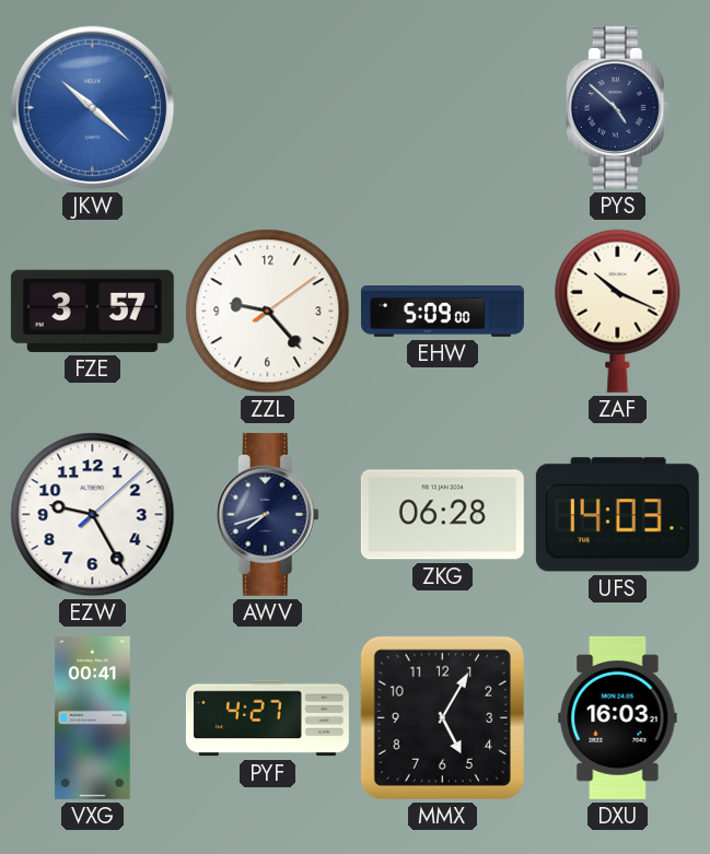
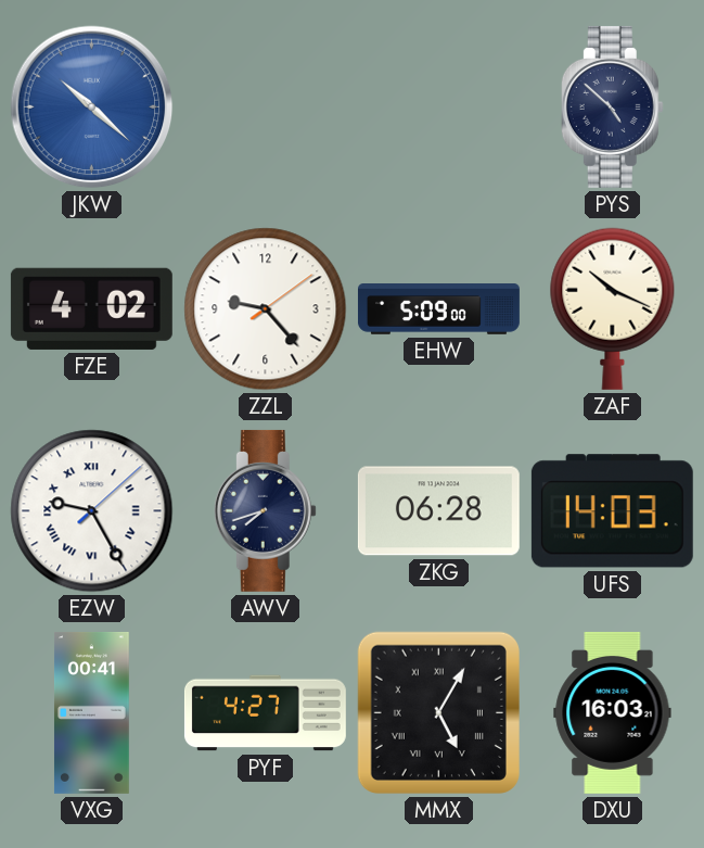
FZE: 3:57 -> 4:02 (91, 308)
EZW numerals: Arabic -> Roman (92, 511)
MMX numerals: Arabic -> Roman (438, 712)
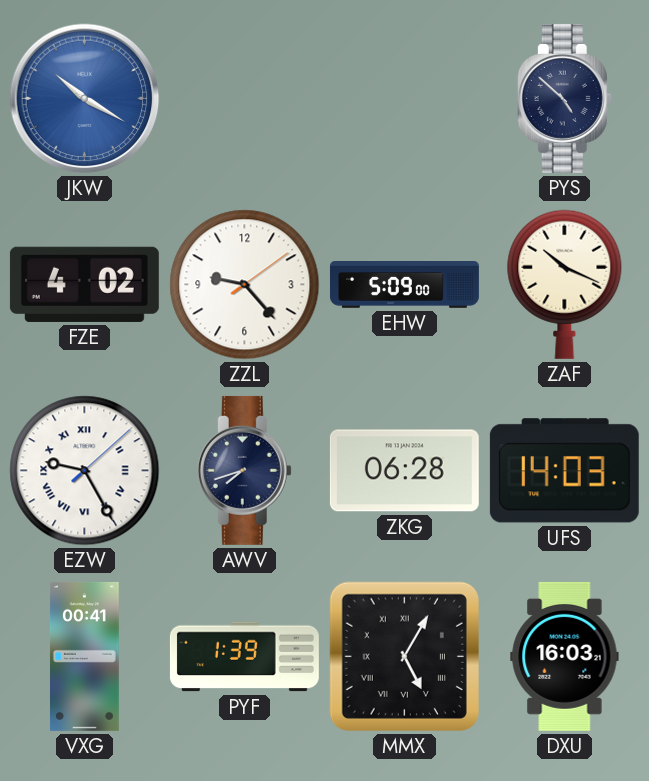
JKW: 10:22 -> 10:20 (85, 99)
PYF: 4:27 -> 1:39 (244, 657)
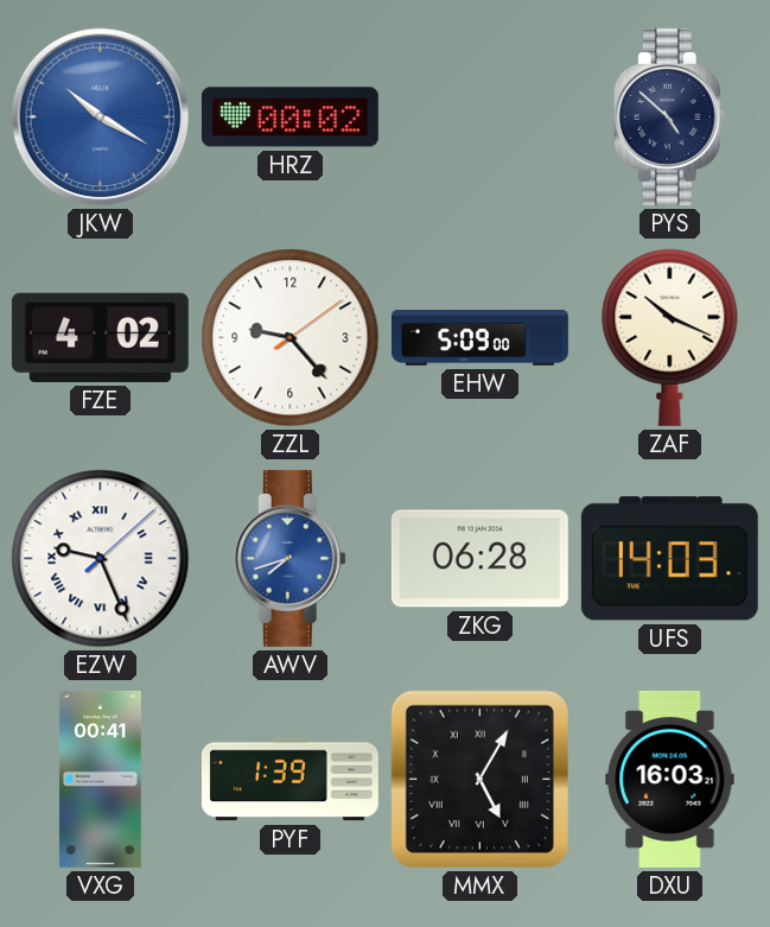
HRZ: none -> 00:02 (289, 118)
EZW: 9:25 -> 9:26 (101, 559)
AWV dial: navy -> blue (289, 558)
